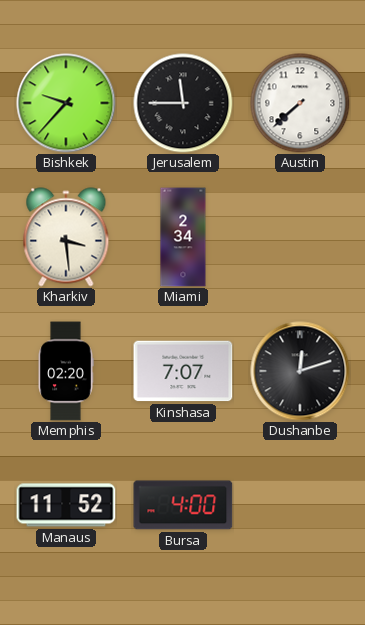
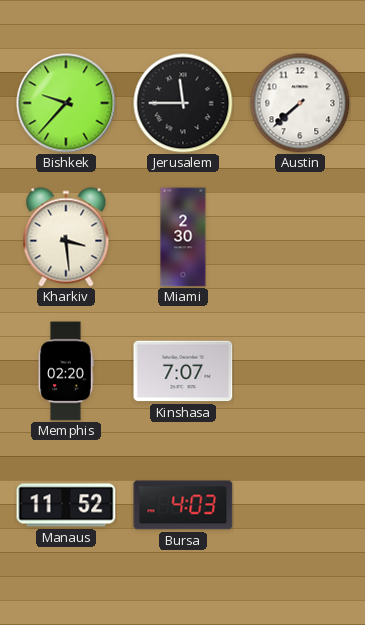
Miami: 2:34 -> 2:30 (183, 237)
Dushanbe: 12:12 -> none (300, 371)
Bursa: 4:00 -> 4:03 (183, 505)
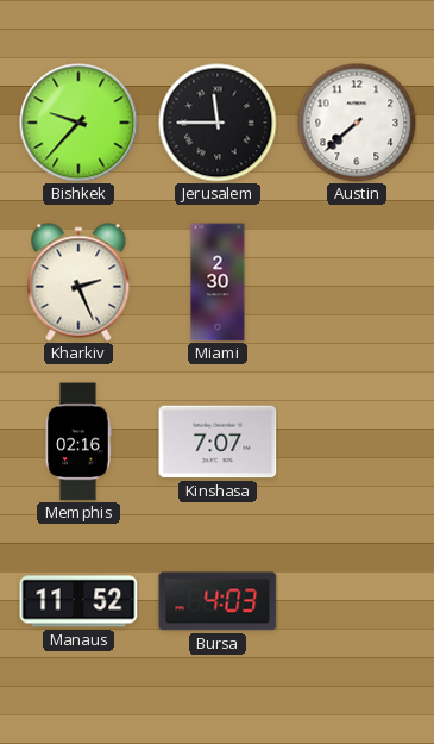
Kharkiv: 3:29 -> 2:26 (78, 282)
Memphis: 02:20 -> 02:16 (78, 442)
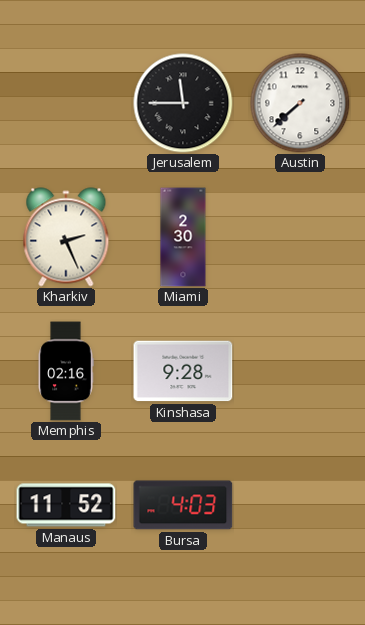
Bishkek: 9:37 -> none (78, 123)
Kinshasa: 7:07 -> 9:28 (183, 371)
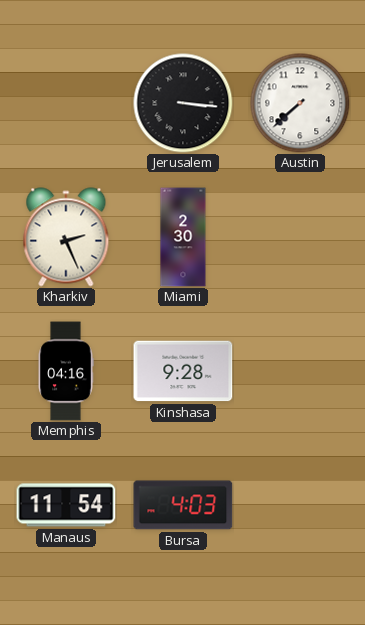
Jerusalem: 11:45 -> 3:16 (183, 103)
Memphis: 02:16 -> 04:16 (66, 371)
Manaus: 11:52 -> 11:54 (66, 505)
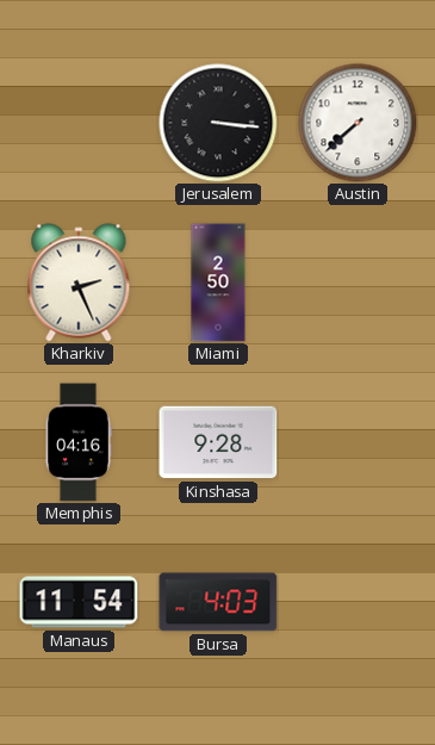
Miami: 2:30 -> 2:50 (218, 283)
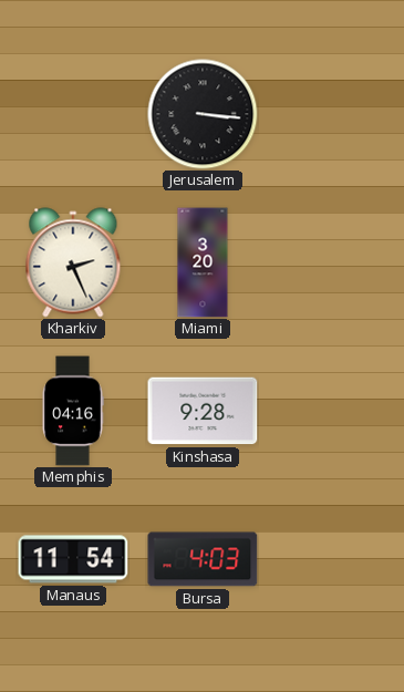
Austin: 7:38 -> none (358, 123)
Miami: 2:50 -> 3:20 (203, 262)
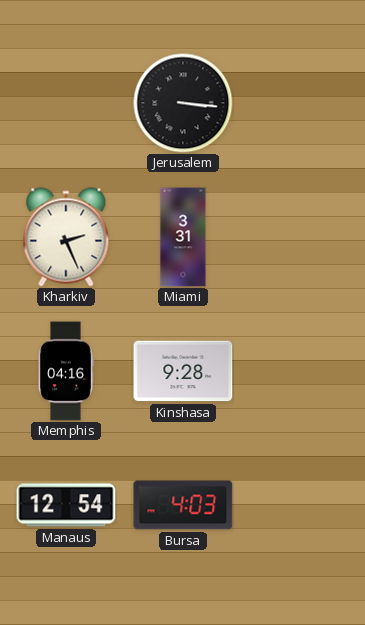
Miami: 3:20 -> 3:31 (183, 237)
Manaus: 11:54 -> 12:54 (66, 505)
